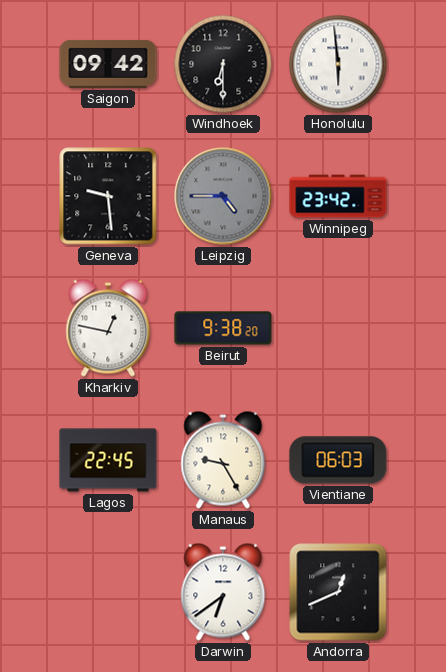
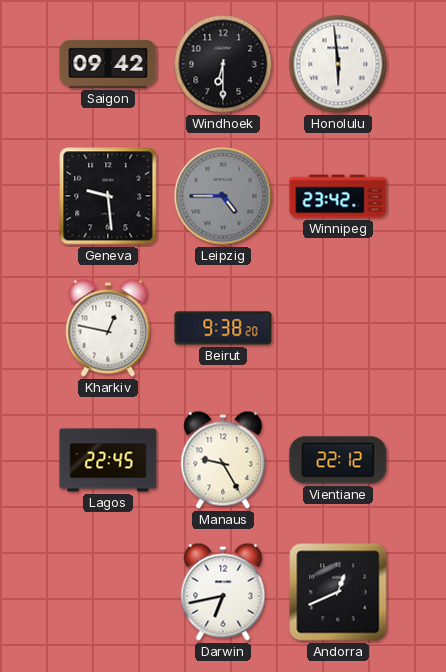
Vientiane: 06:03 -> 22:12 (338, 460)
Darwin: 6:39 -> 6:43 (223, 592)
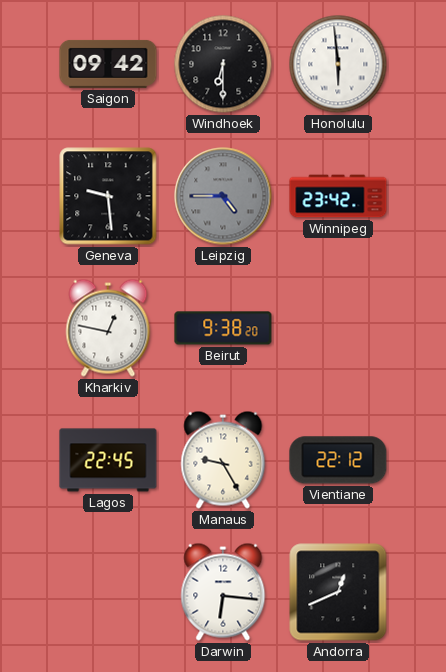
Darwin: 6:43 -> 6:16 (223, 592)
